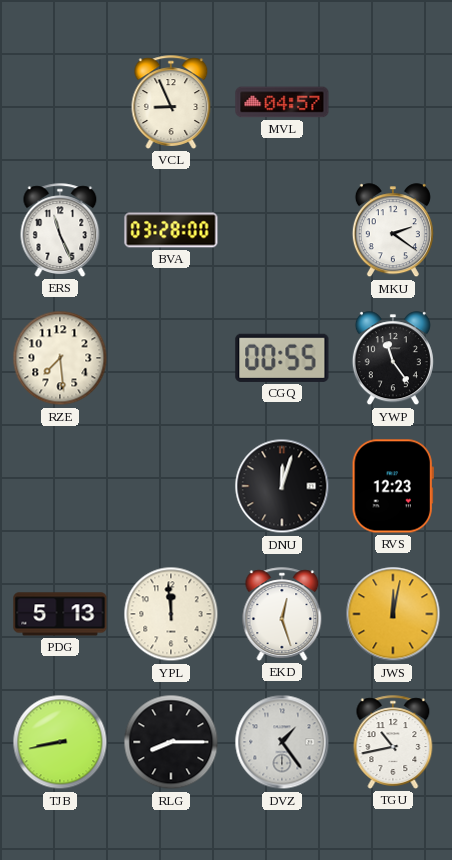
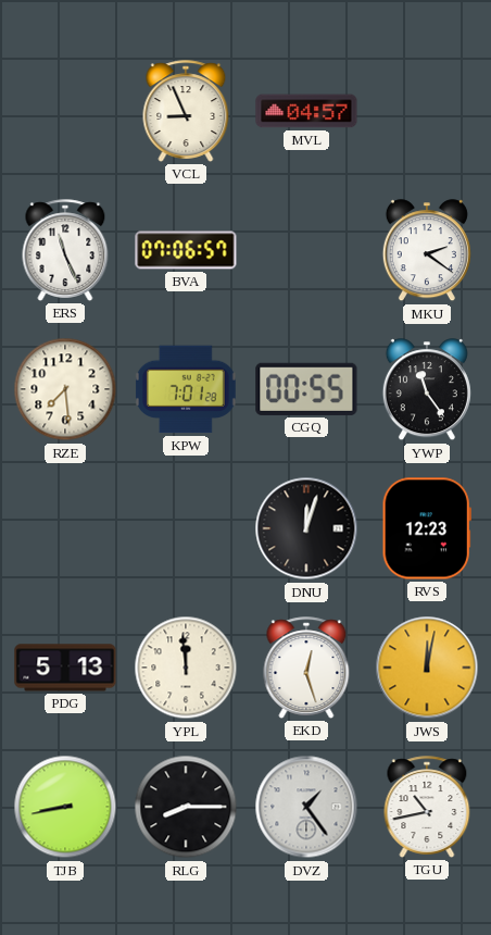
BVA: 03:28 -> 07:06 (186, 250)
KPW: none -> 7:01 (186, 389)
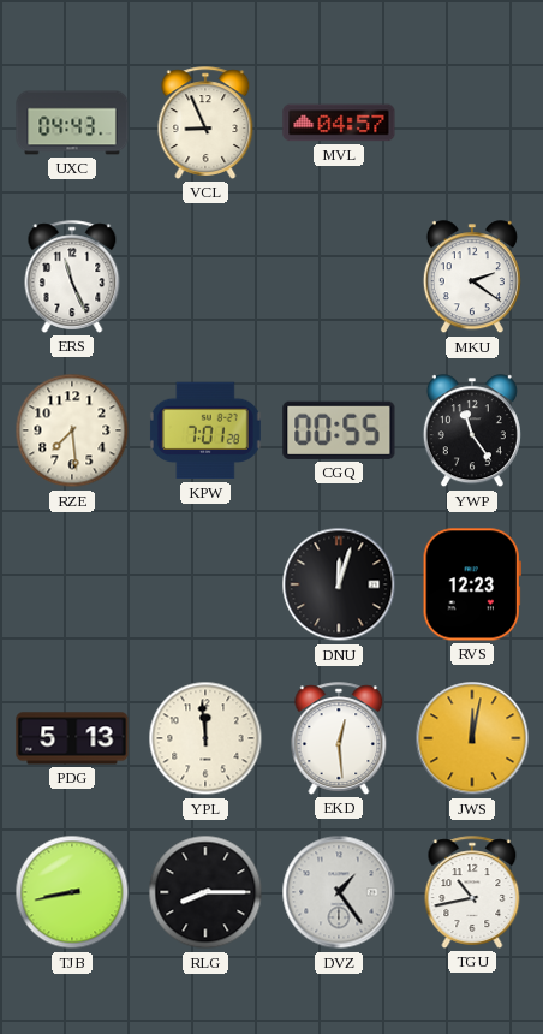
UXC: none -> 04:43 (72, 123)
BVA: 07:06 -> none (186, 250)
EKD: 12:27 -> 12:29 (339, 738)
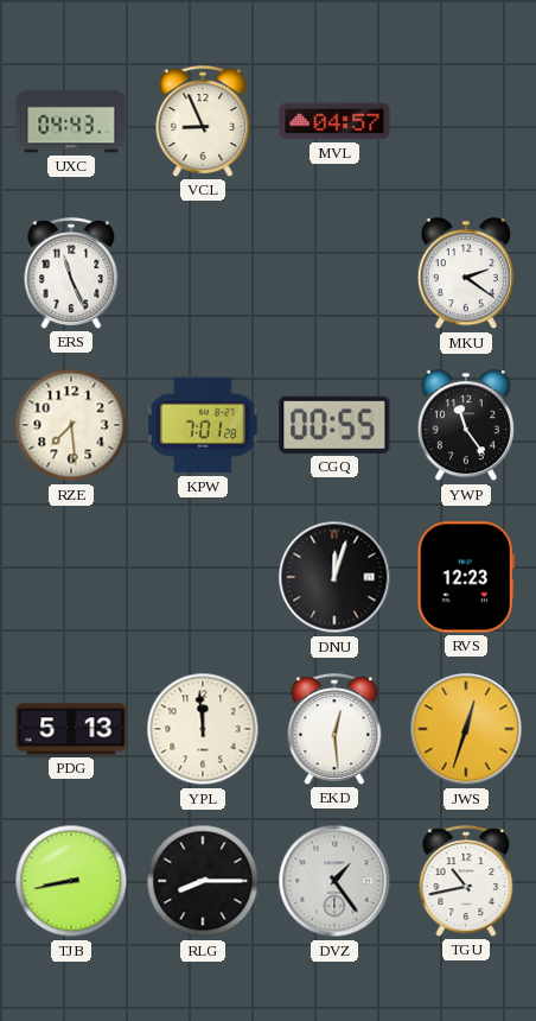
JWS: 12:02 -> 12:33 (466, 729)
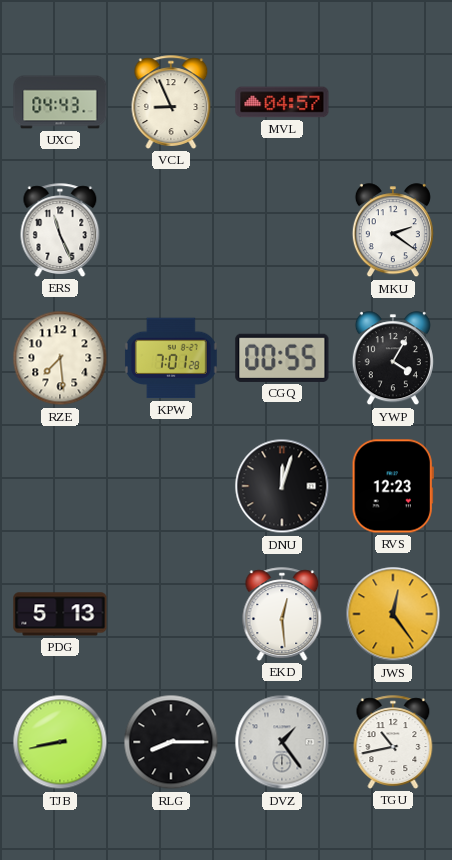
YWP: 11:24 -> 4:05 (393, 359)
YPL: 11:59 -> none (203, 729)
JWS: 12:33 -> 12:24 (393, 614)
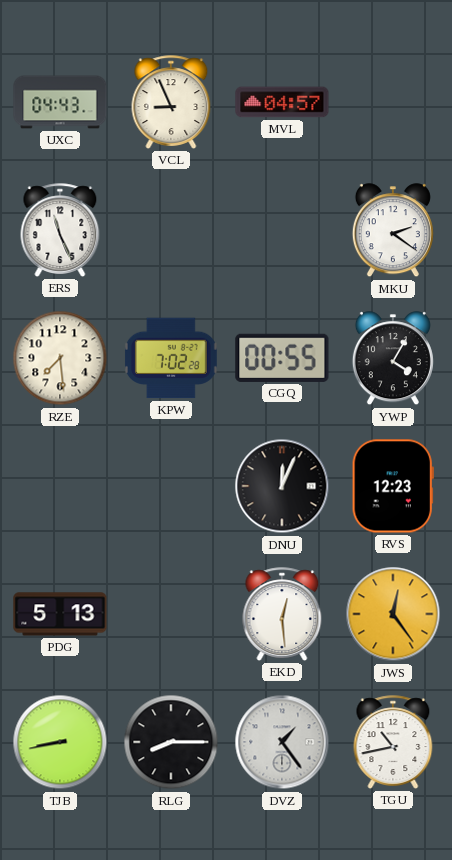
KPW: 7:01 -> 7:02 (171, 358)
DNU: 12:03 -> 12:04 (282, 486)
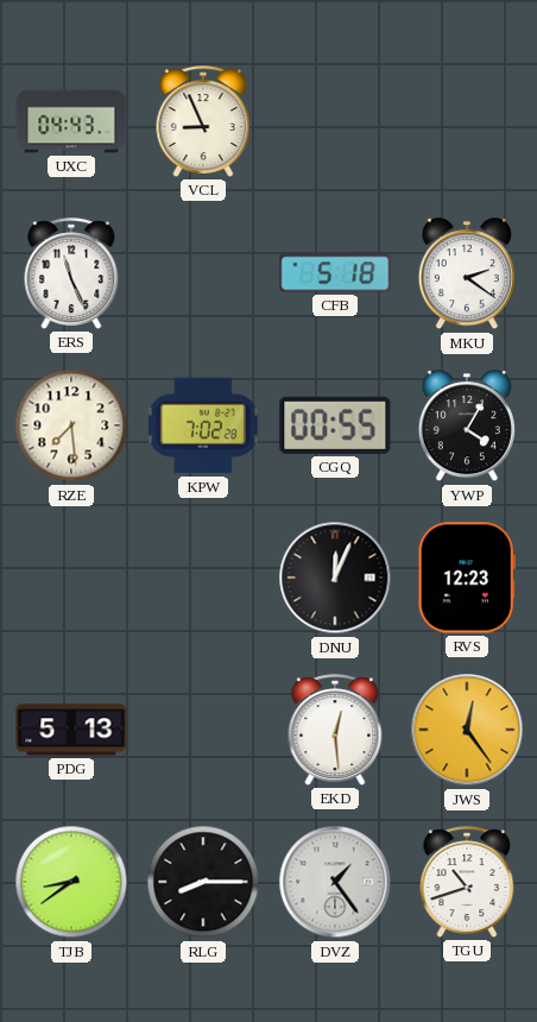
MVL: 04:57 -> none (282, 102)
CFB: none -> 5:18 (335, 273)
TJB: 8:43 -> 8:39 (71, 882)
TGU: 10:43 -> 10:42 (467, 882)
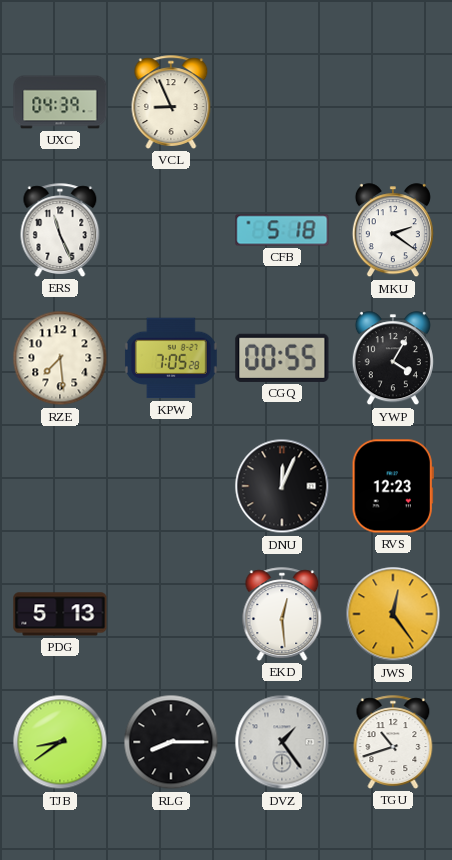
UXC: 04:43 -> 04:39 (60, 102)
KPW: 7:02 -> 7:05 (171, 358)
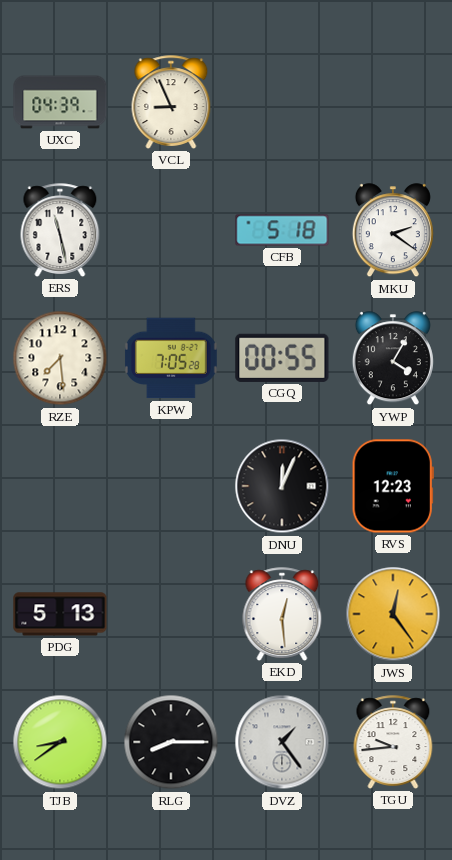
ERS: 11:26 -> 11:28 (60, 230)
TGU: 10:42 -> 9:44 (393, 742)
